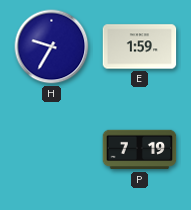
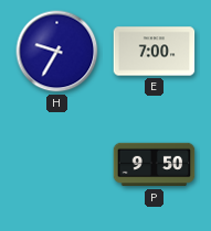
E: 1:59 -> 7:00 (155, 52)
P: 7:19 -> 9:50 (155, 165)
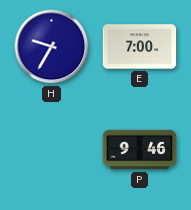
P: 9:50 -> 9:46 (140, 150)
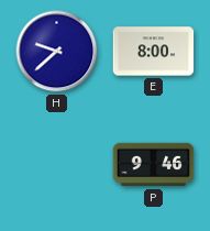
H: 9:35 -> 9:38 (57, 52)
E: 7:00 -> 8:00 (154, 52)
